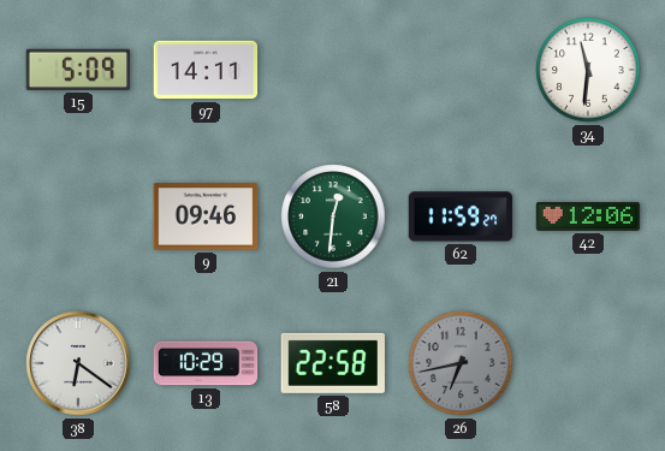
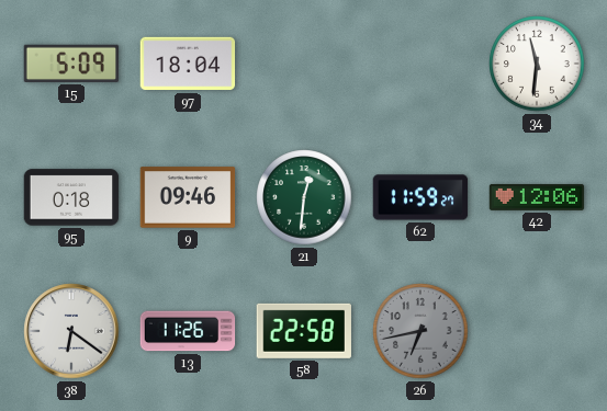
97: 14:11 -> 18:04 (188, 64)
95: none -> 0:18 (71, 197)
13: 10:29 -> 11:26 (188, 331)
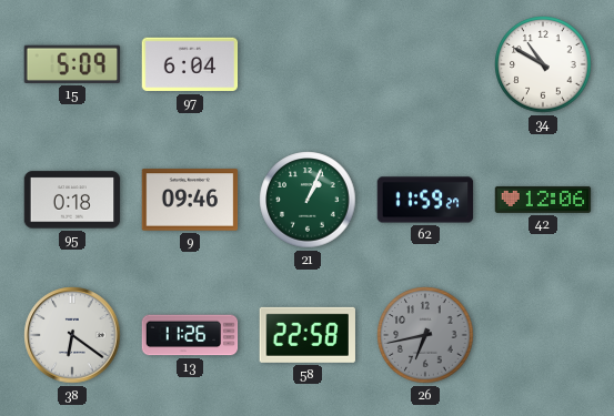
97: 18:04 -> 6:04 (190, 64)
34: 11:31 -> 10:50 (543, 64)
21: 12:31 -> 1:04 (308, 200)
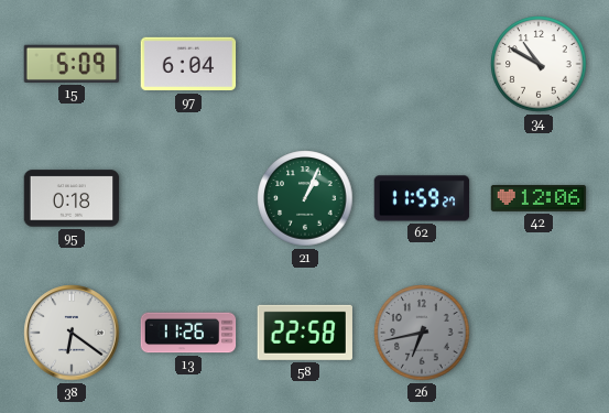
9: 09:46 -> none (190, 200)
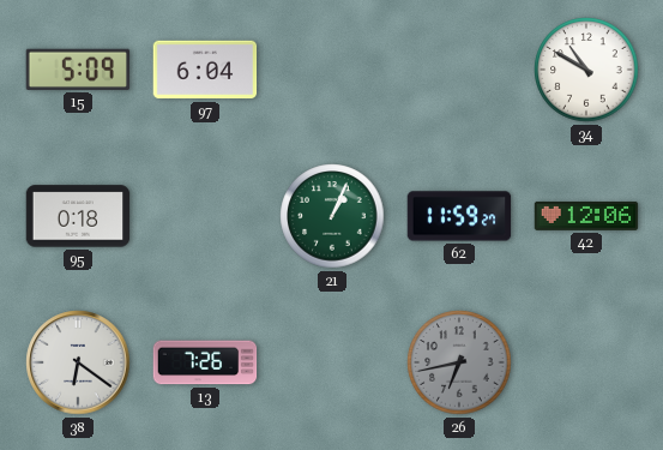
13: 11:26 -> 7:26 (205, 362)
58: 22:58 -> none (304, 333)
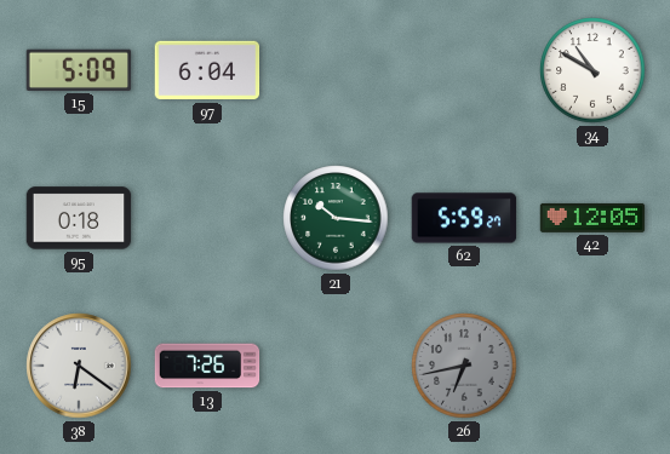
21: 1:04 -> 10:16 (336, 218)
62: 11:59 -> 5:59 (464, 218)
42: 12:06 -> 12:05 (592, 218)
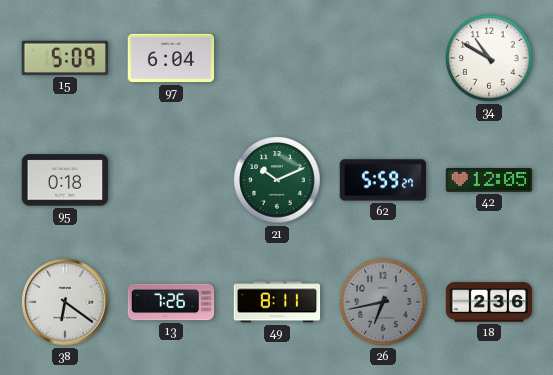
21: 10:16 -> 10:11 (277, 180)
49: none -> 8:11 (277, 302)
18: none -> 2:36 (489, 302)
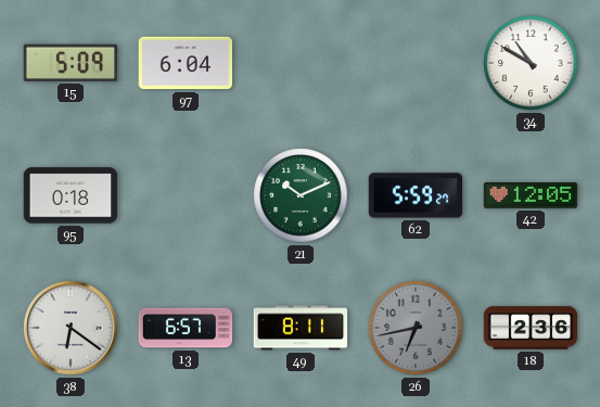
13: 7:26 -> 6:57 (186, 328)
